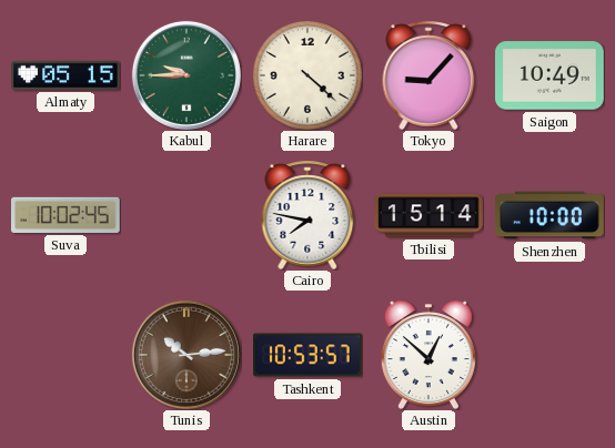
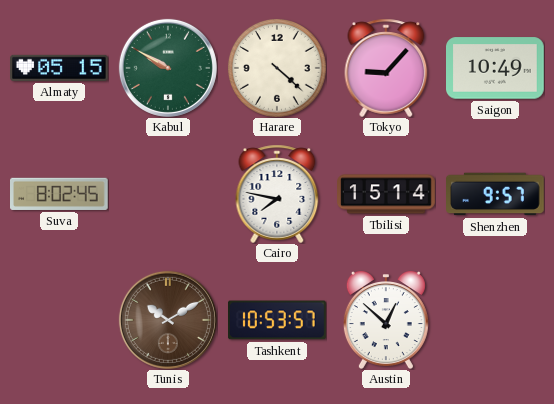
Kabul: 9:45 -> 9:50 (168, 68)
Suva: 10:02 -> 8:02 (60, 194)
Shenzhen: 10:00 -> 9:57 (496, 194)
Tunis: 10:14 -> 10:10 (168, 320)
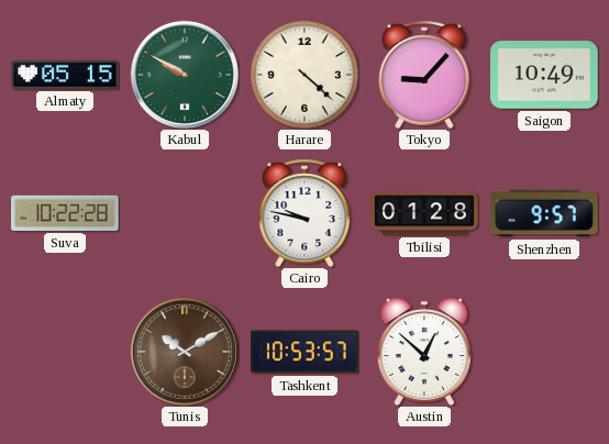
Suva: 8:02 -> 10:22 (66, 213)
Cairo: 7:47 -> 9:47 (304, 213)
Tbilisi: 15:14 -> 01:28 (424, 213)
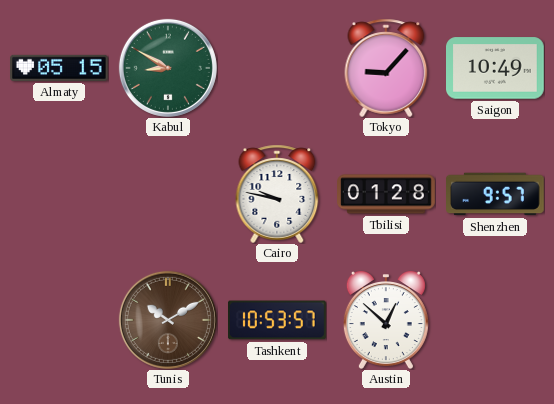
Kabul: 9:50 -> 8:50 (168, 68)
Harare: 4:22 -> none (304, 75)
Suva: 10:22 -> none (66, 213)
